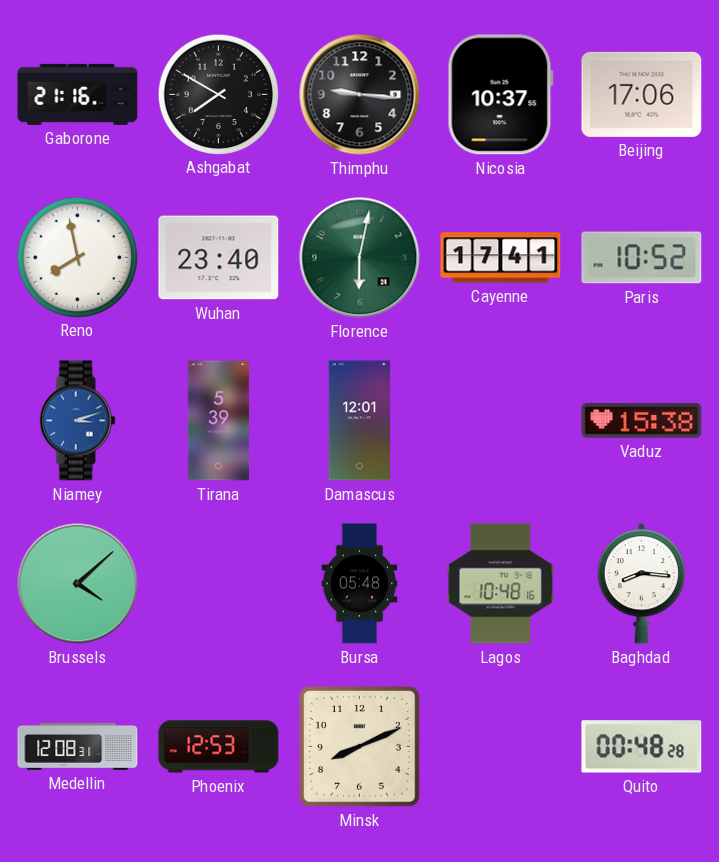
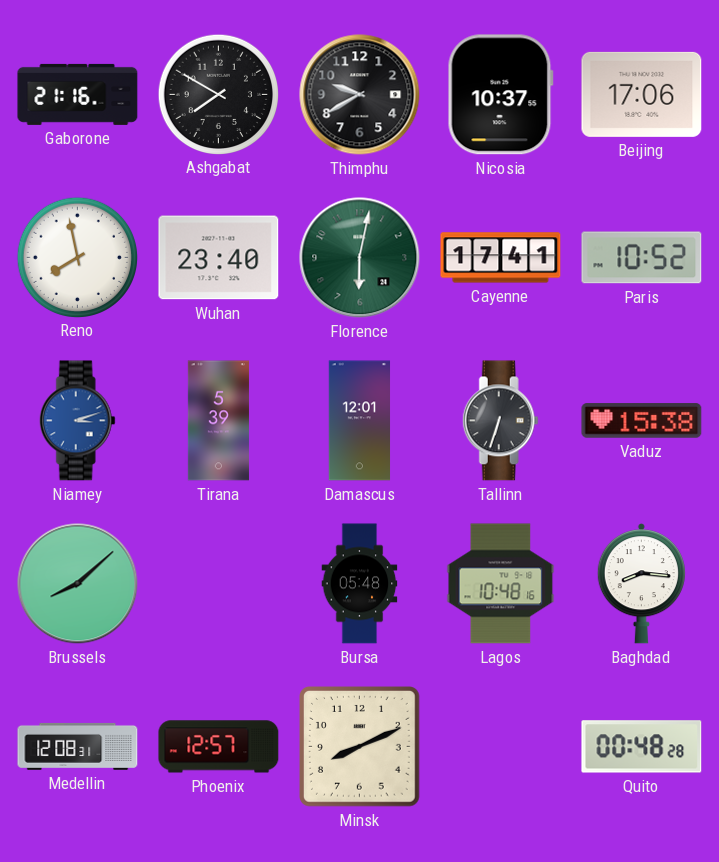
Thimphu: 9:16 -> 9:40 (360, 95)
Tallinn: none -> 6:33 (500, 421)
Brussels: 4:08 -> 8:08 (78, 584)
Phoenix: 12:53 -> 12:57 (219, 747)
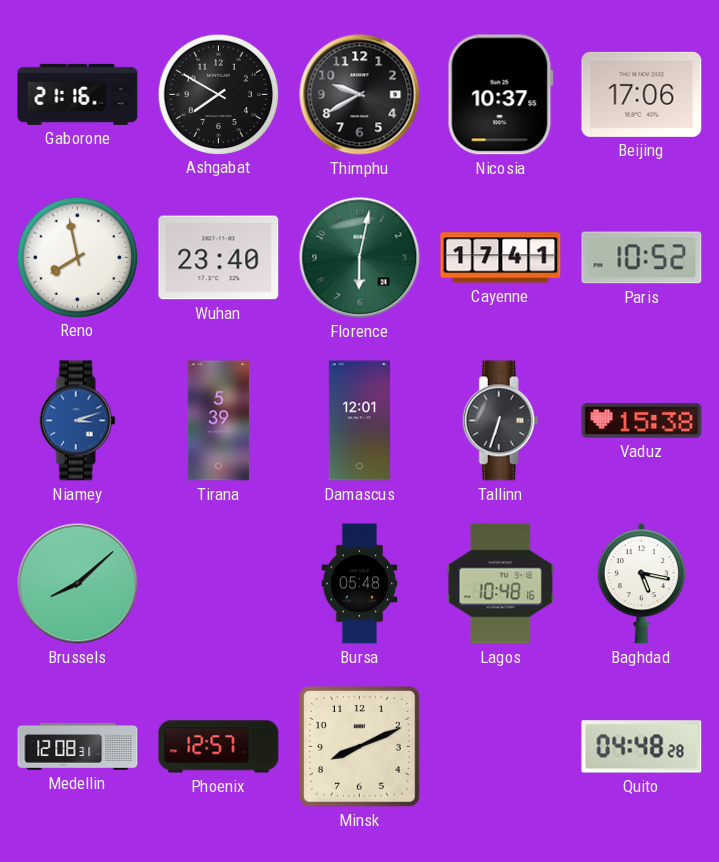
Baghdad: 8:16 -> 5:17 (641, 584)
Quito: 00:48 -> 04:48 (642, 747)
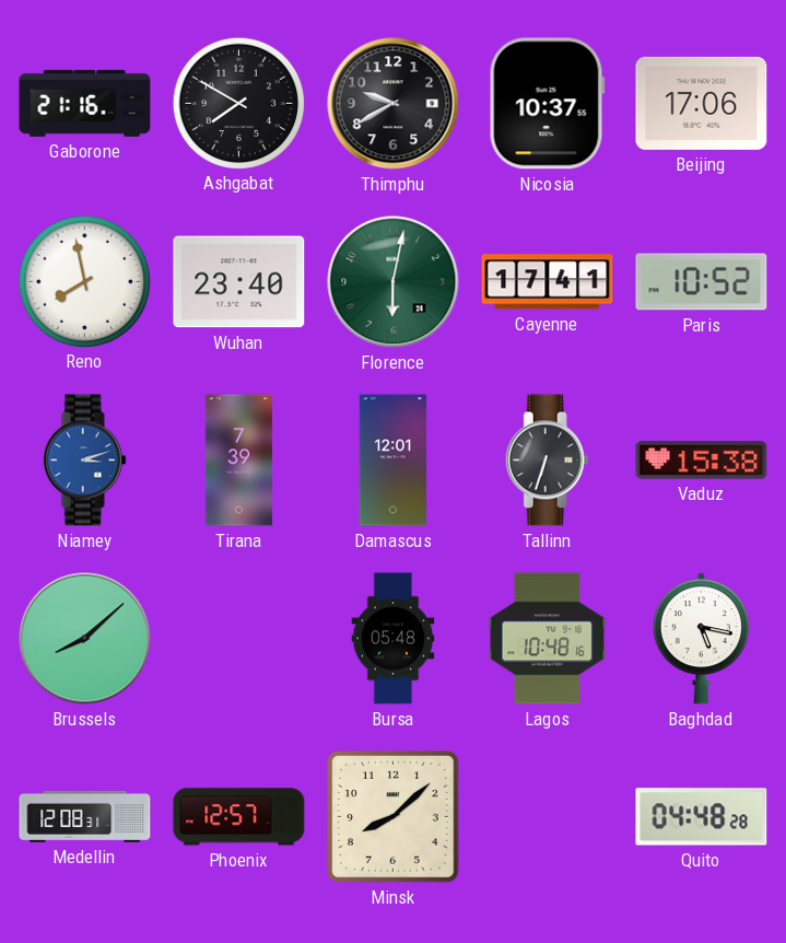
Tirana: 5:39 -> 7:39 (238, 461)
Minsk: 8:11 -> 8:08 (394, 817)
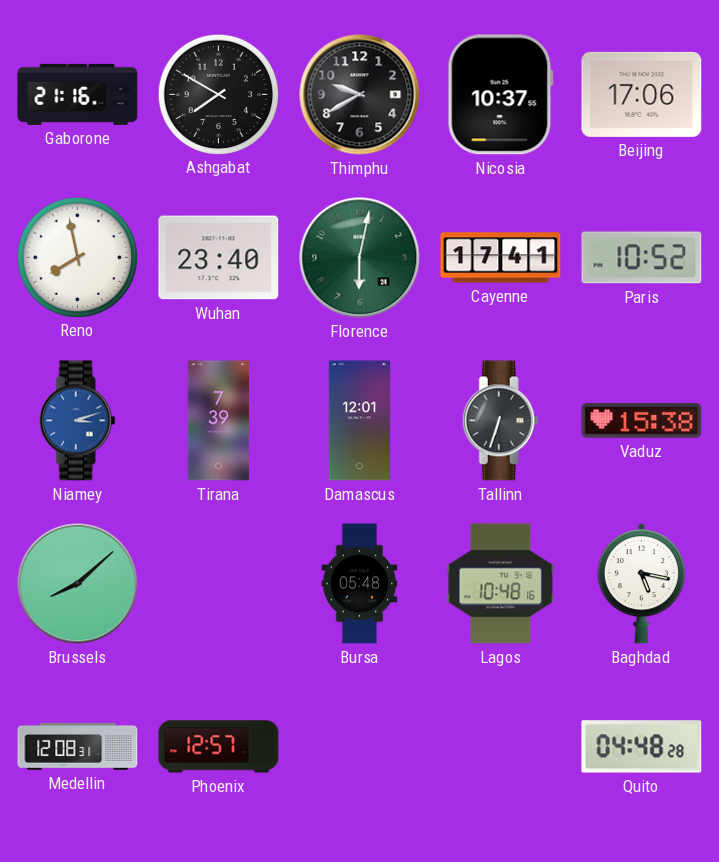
Minsk: 8:08 -> none (394, 817)
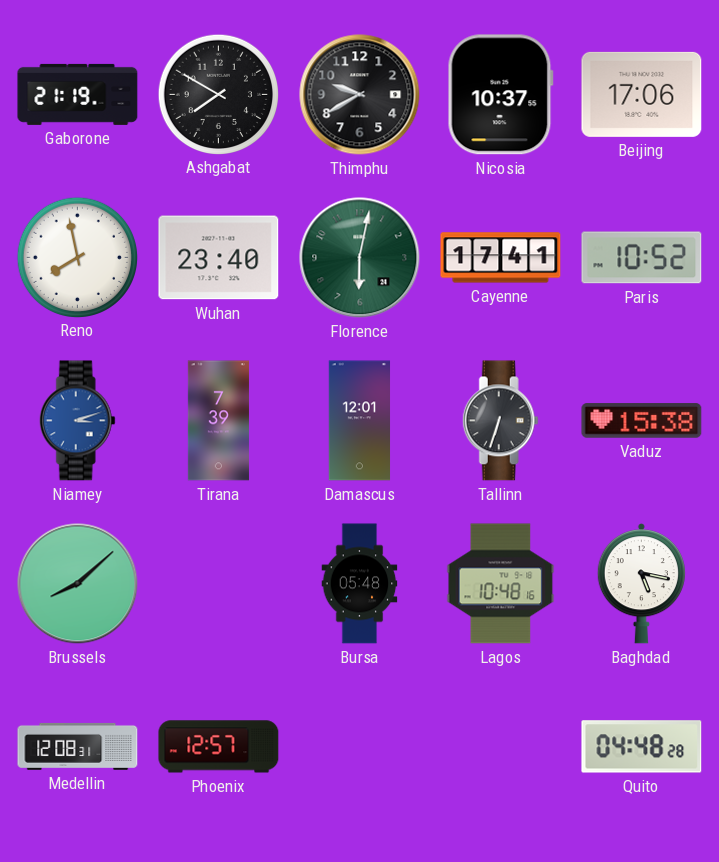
Gaborone: 21:16 -> 21:19 (78, 94)
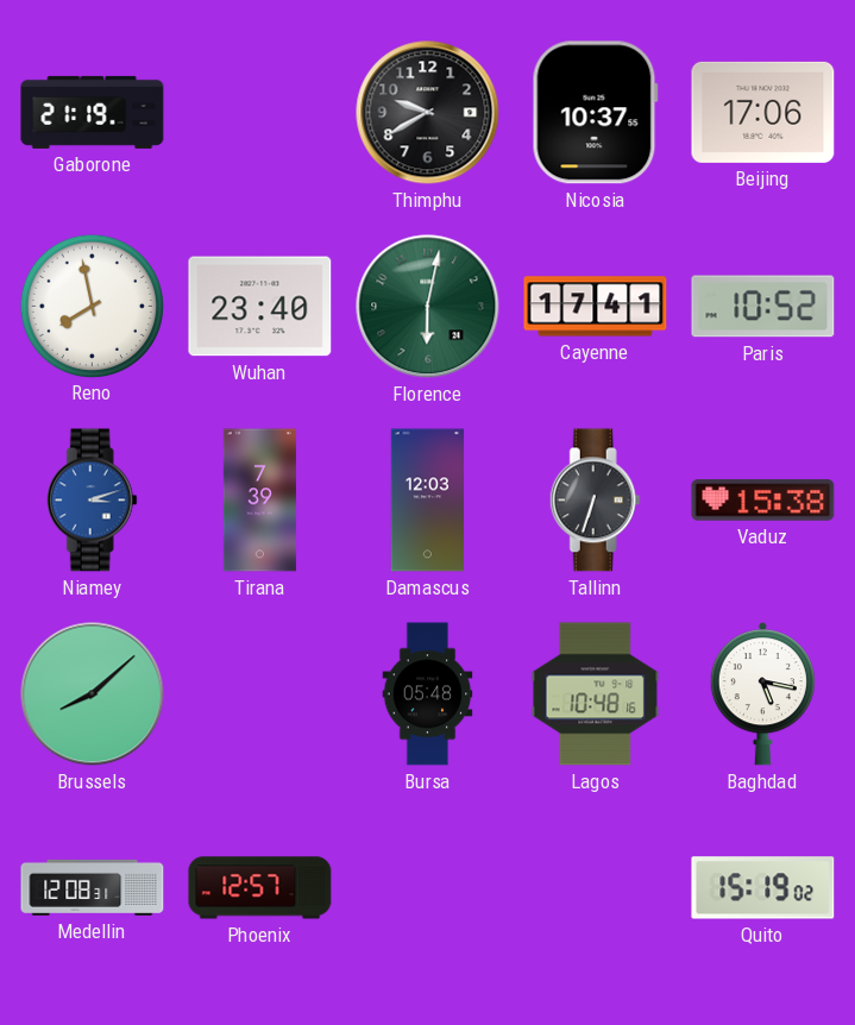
Ashgabat: 7:50 -> none (218, 94)
Damascus: 12:01 -> 12:03 (428, 501)
Quito: 04:48 -> 15:19 (763, 888)
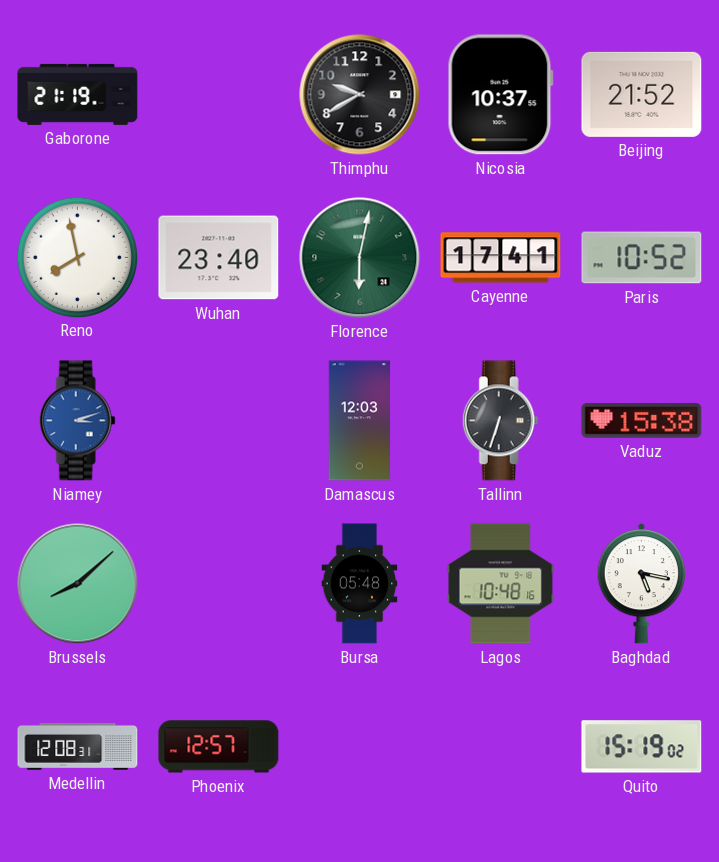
Beijing: 17:06 -> 21:52 (642, 94)
Tirana: 7:39 -> none (259, 501)
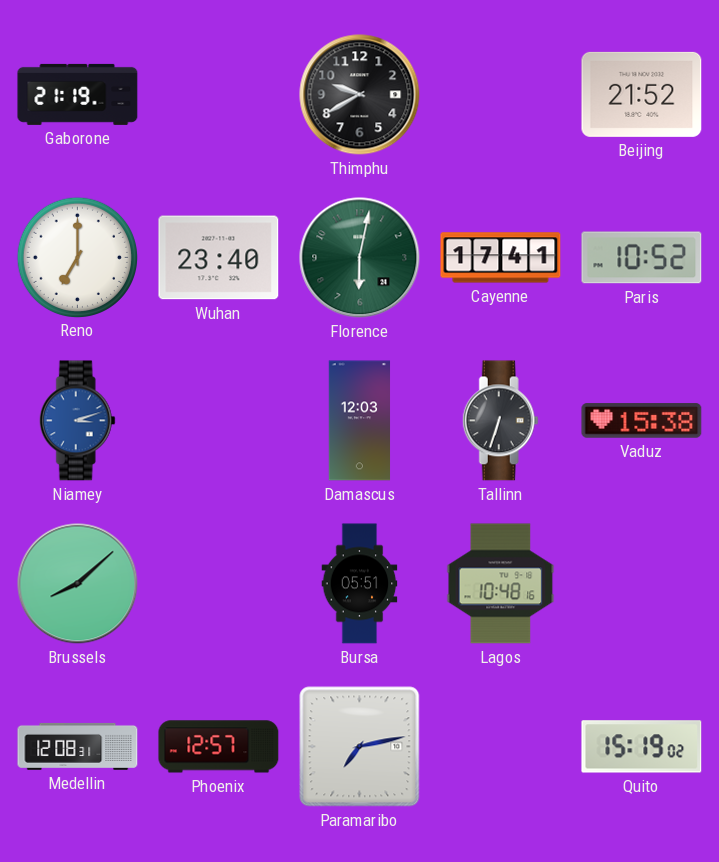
Nicosia: 10:37 -> none (500, 95)
Reno: 7:58 -> 7:00 (77, 257)
Bursa: 05:48 -> 05:51 (360, 584)
Baghdad: 5:17 -> none (641, 584)
Paramaribo: none -> 7:13 (360, 747)
